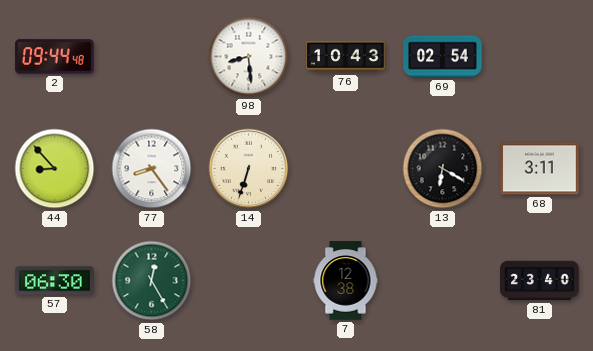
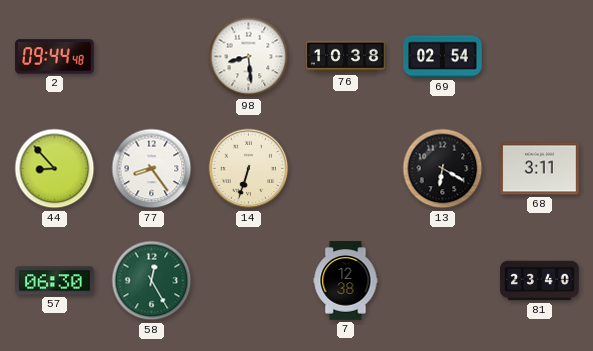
76: 10:43 -> 10:38 (346, 57)
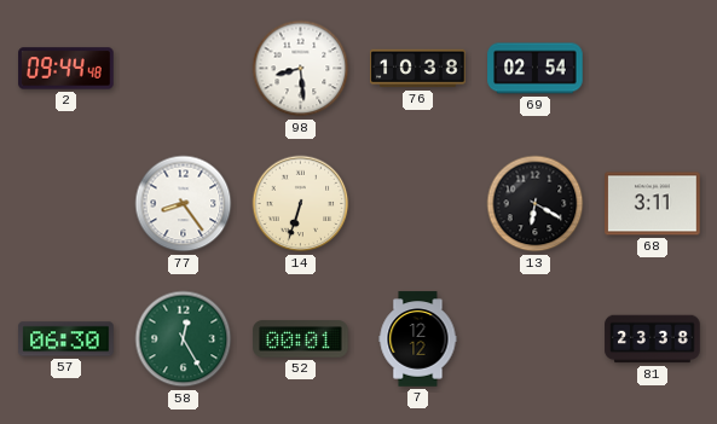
44: 8:53 -> none (55, 169)
52: none -> 00:01 (301, 339)
7: 12:38 -> 12:12 (418, 339)
81: 23:40 -> 23:38 (653, 339)
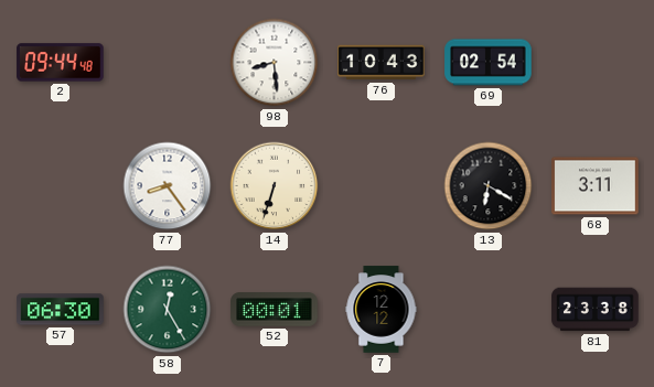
76: 10:38 -> 10:43 (382, 63)
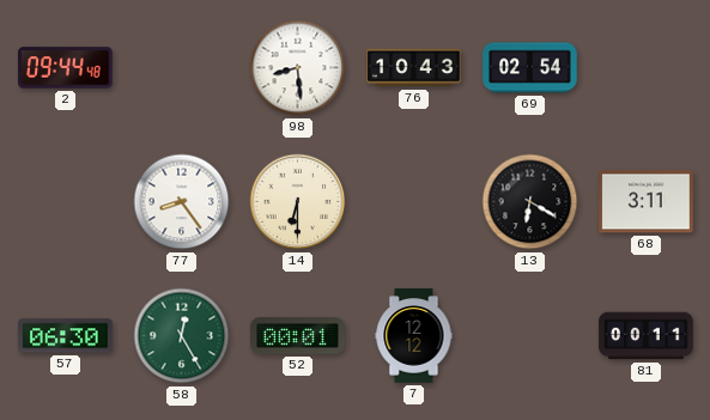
14: 6:33 -> 6:30 (298, 202)
81: 23:38 -> 00:11 (647, 336)
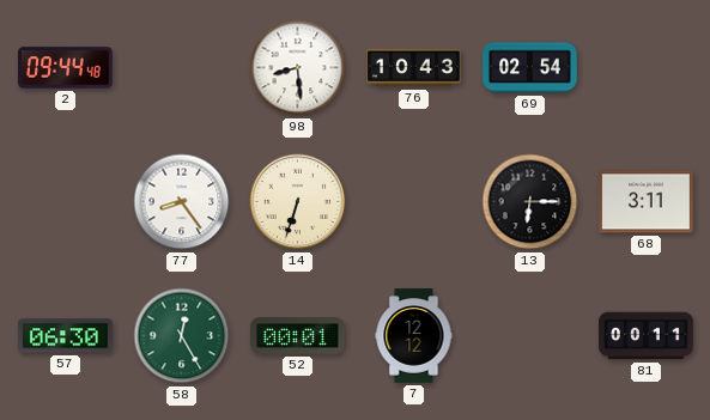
14: 6:30 -> 6:33 (298, 202)
13: 6:20 -> 6:15 (530, 202)
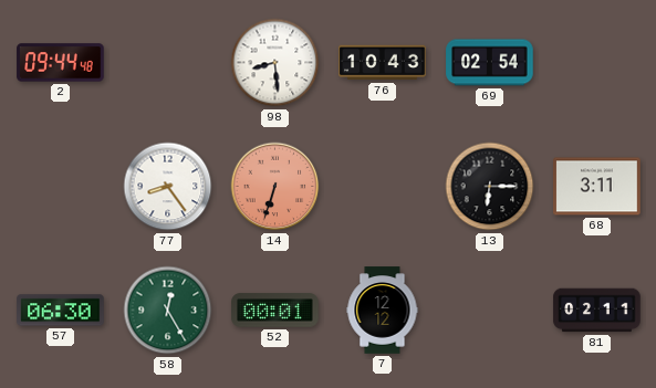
14 dial: cream -> salmon (275, 187)
81: 00:11 -> 02:11 (597, 311)
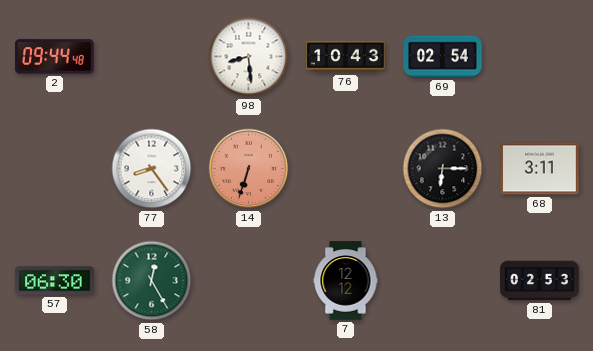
52: 00:01 -> none (275, 311)
81: 02:11 -> 02:53 (540, 281)
